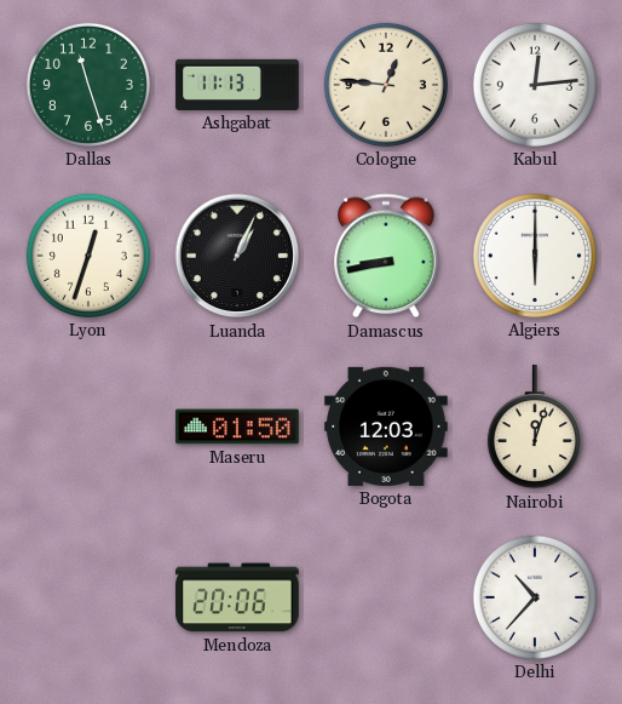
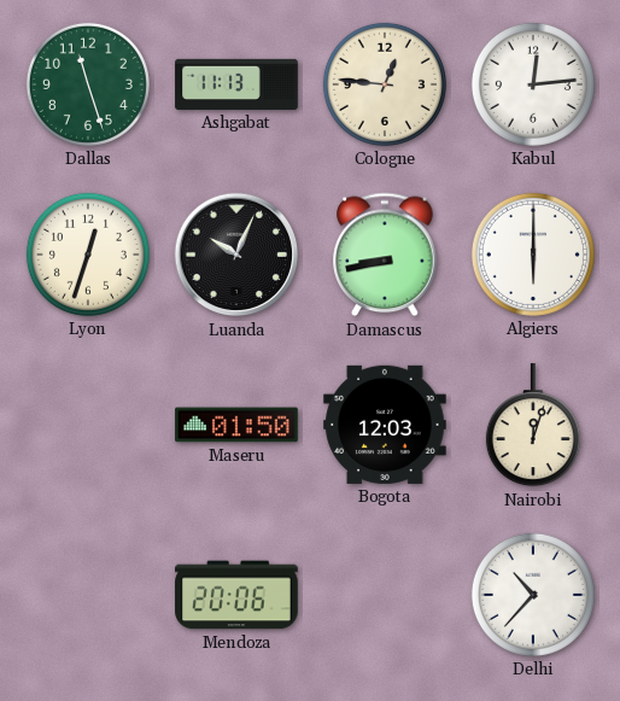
Luanda: 1:04 -> 10:04 (236, 255)
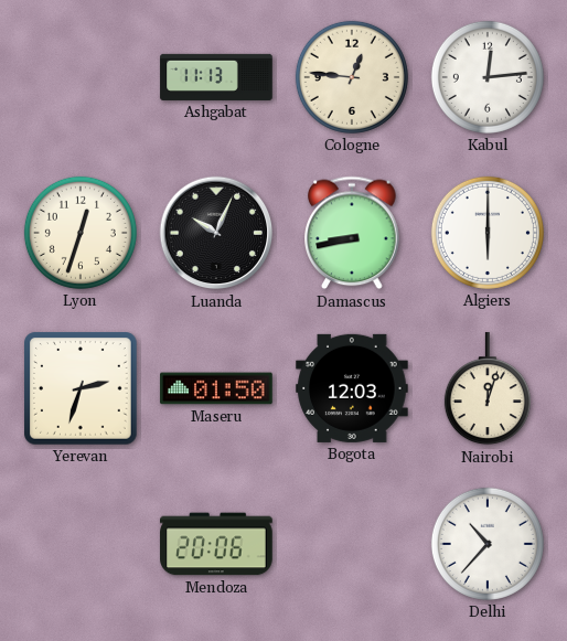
Dallas: 11:27 -> none (88, 84)
Yerevan: none -> 2:33 (81, 388)
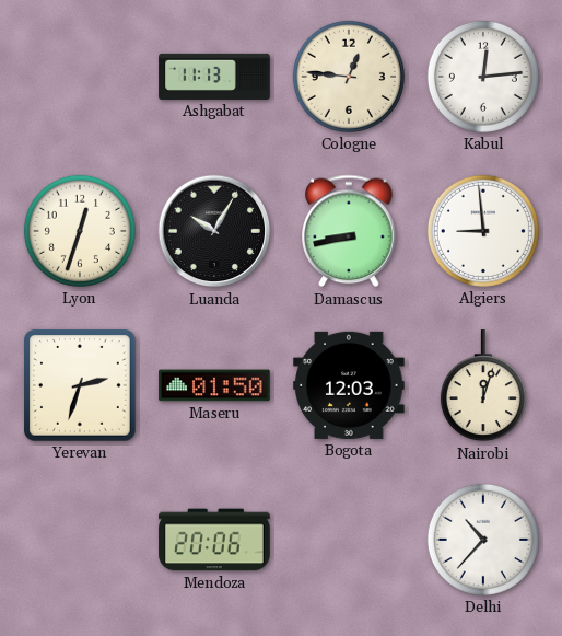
Luanda: 10:04 -> 10:05 (214, 231)
Algiers: 6:00 -> 8:59 (483, 231)
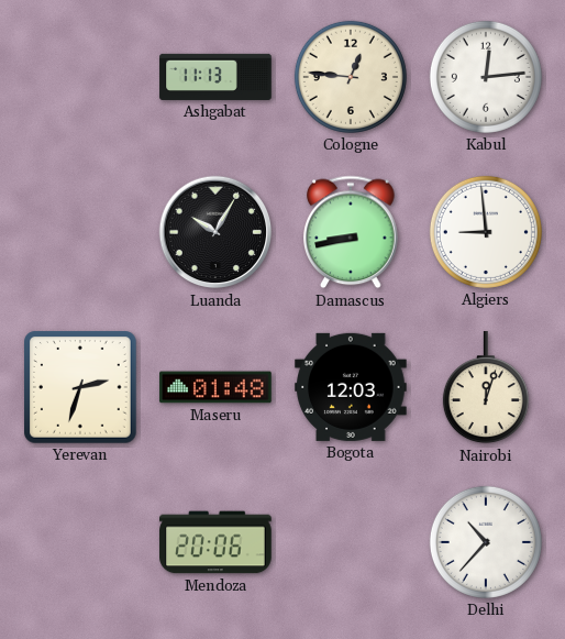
Lyon: 12:33 -> none (80, 231)
Maseru: 01:50 -> 01:48 (215, 387)
